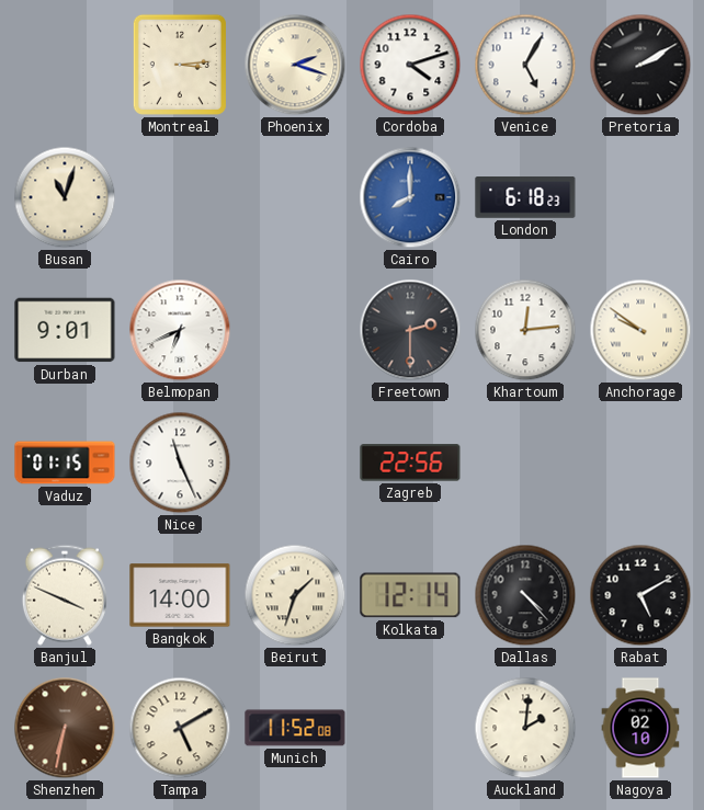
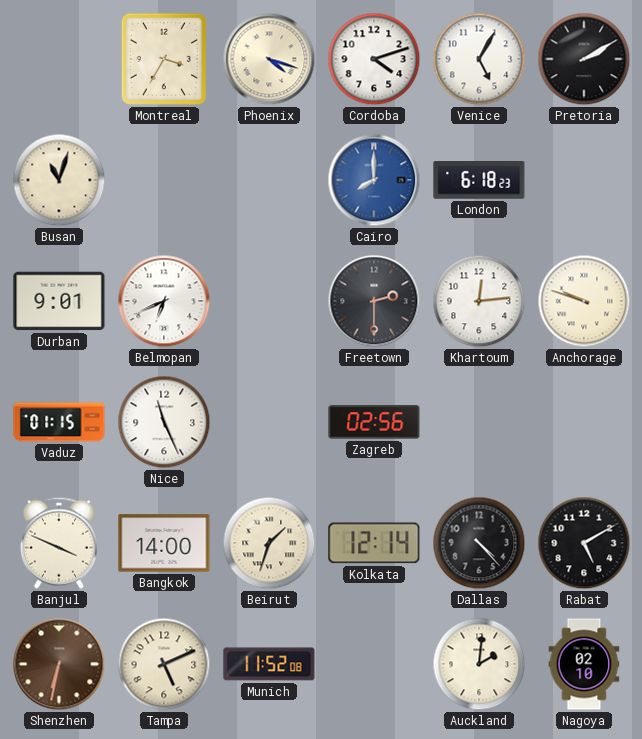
Montreal: 3:14 -> 3:35 (164, 59)
Phoenix: 2:18 -> 4:18 (269, 59)
Anchorage: 9:51 -> 9:48 (584, 301)
Zagreb: 22:56 -> 02:56 (374, 422)
Tampa: 5:10 -> 5:11 (164, 664)
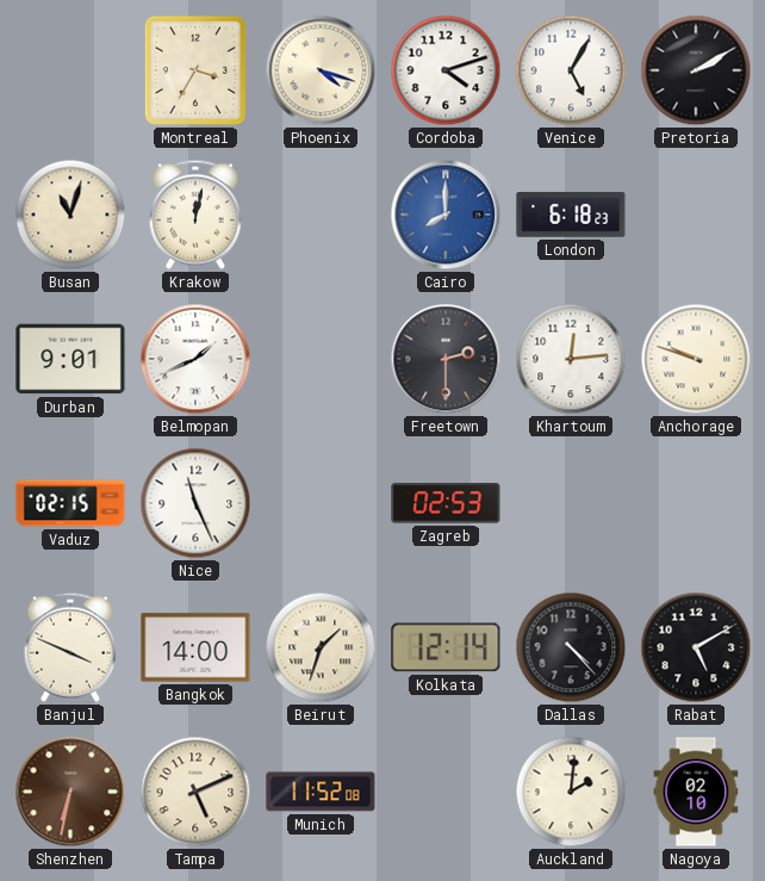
Krakow: none -> 12:02 (195, 215)
Belmopan: 6:41 -> 1:41 (195, 359)
Vaduz: 01:15 -> 02:15 (70, 503)
Zagreb: 02:56 -> 02:53 (446, 503)
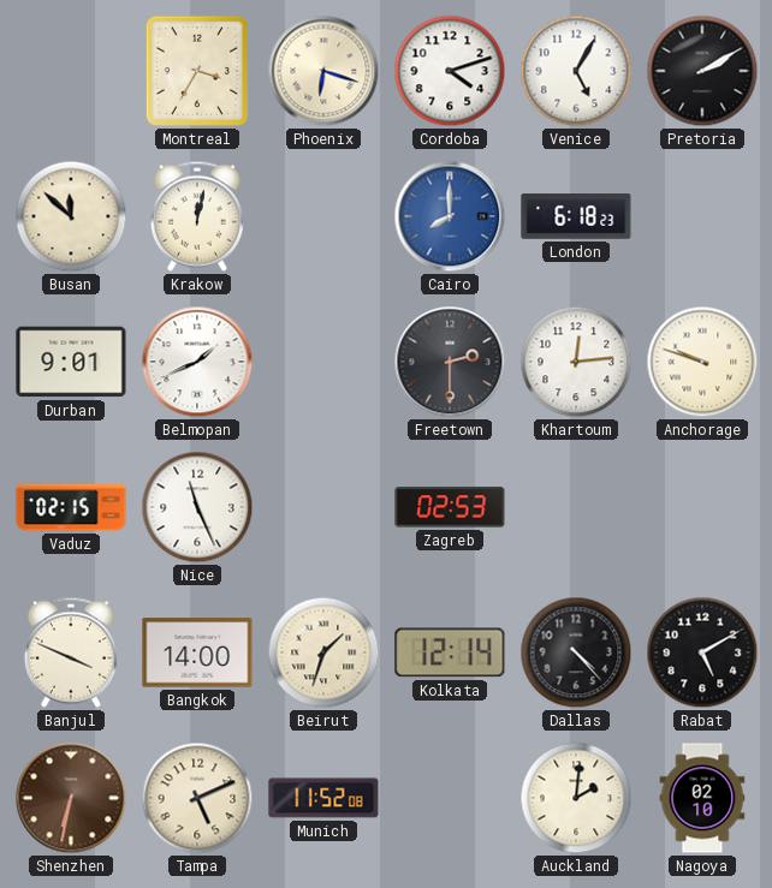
Phoenix: 4:18 -> 6:18 (323, 71)
Busan: 11:03 -> 11:52 (71, 216)
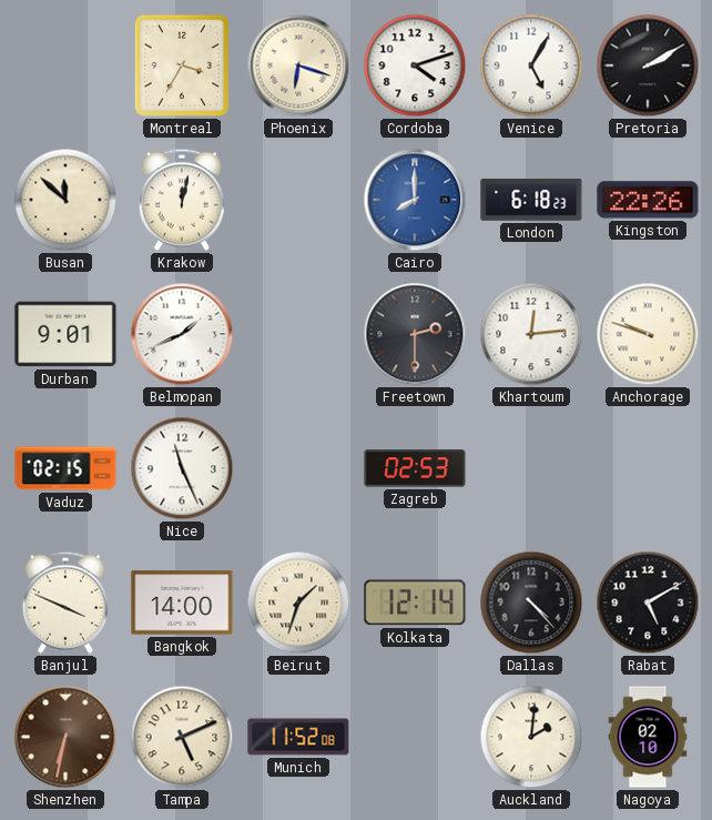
Kingston: none -> 22:26 (648, 200)
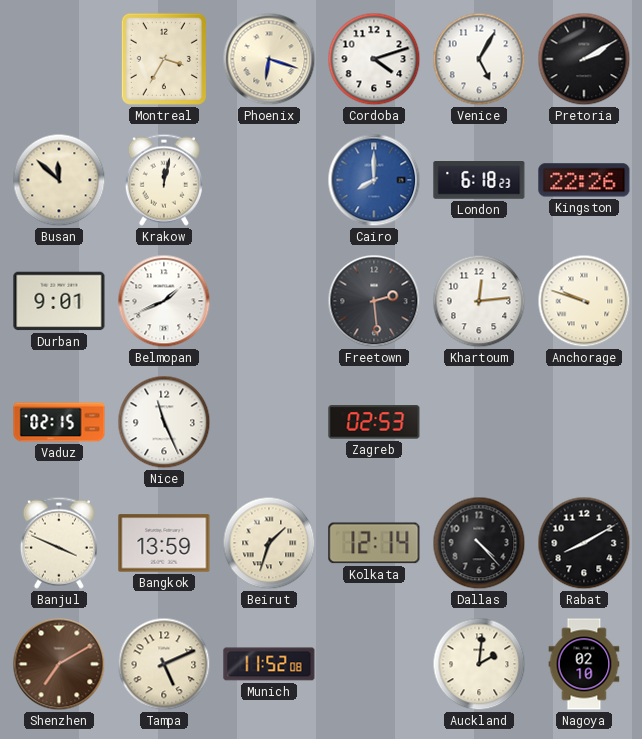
Freetown: 2:30 -> 2:29 (374, 301)
Bangkok: 14:00 -> 13:59 (164, 543)
Rabat: 5:10 -> 8:10 (584, 543)
Shenzhen: 6:32 -> 7:10 (59, 664)
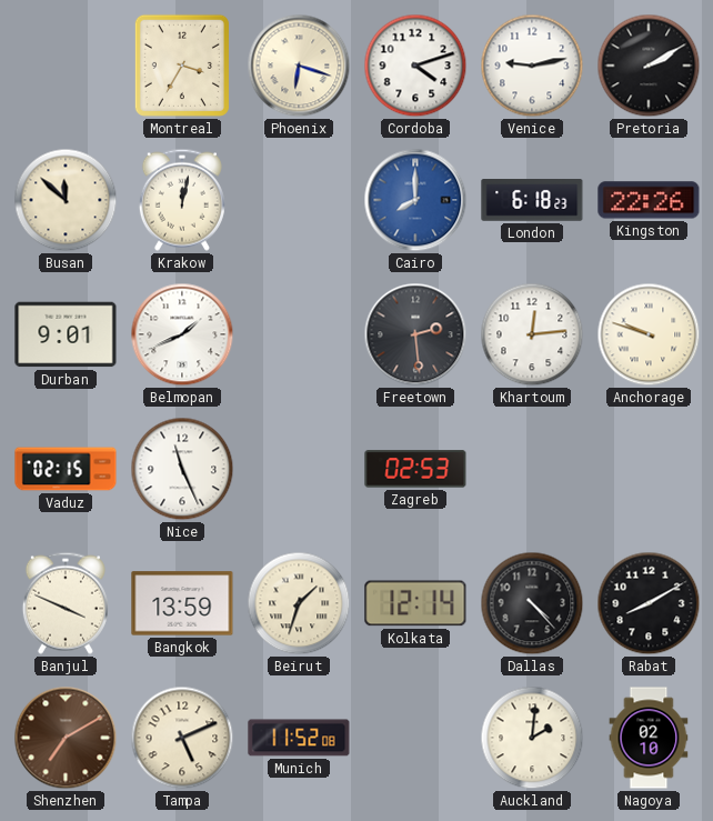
Venice: 5:05 -> 9:13 (532, 66)
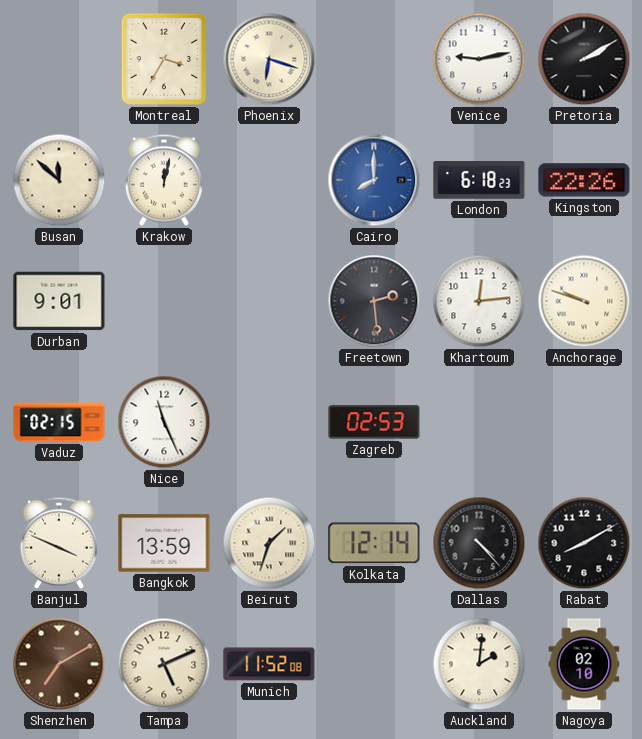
Cordoba: 4:12 -> none (415, 66)
Belmopan: 1:41 -> none (182, 334)
